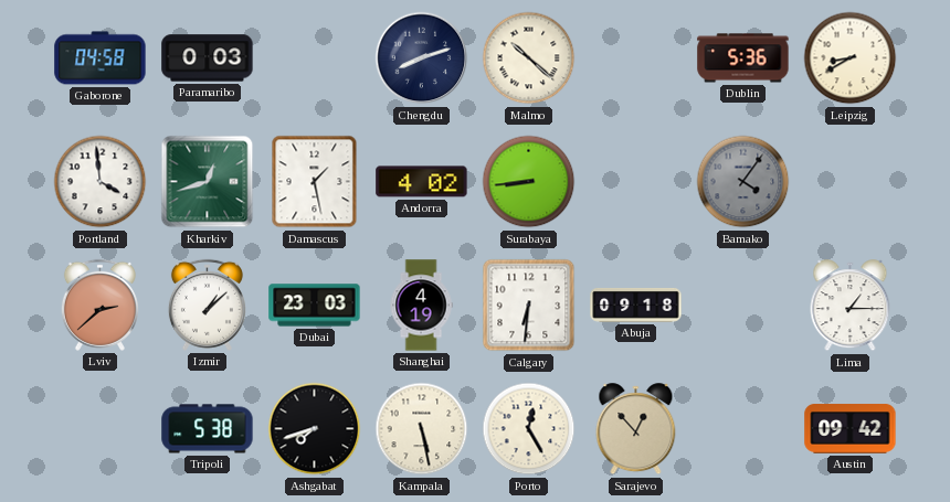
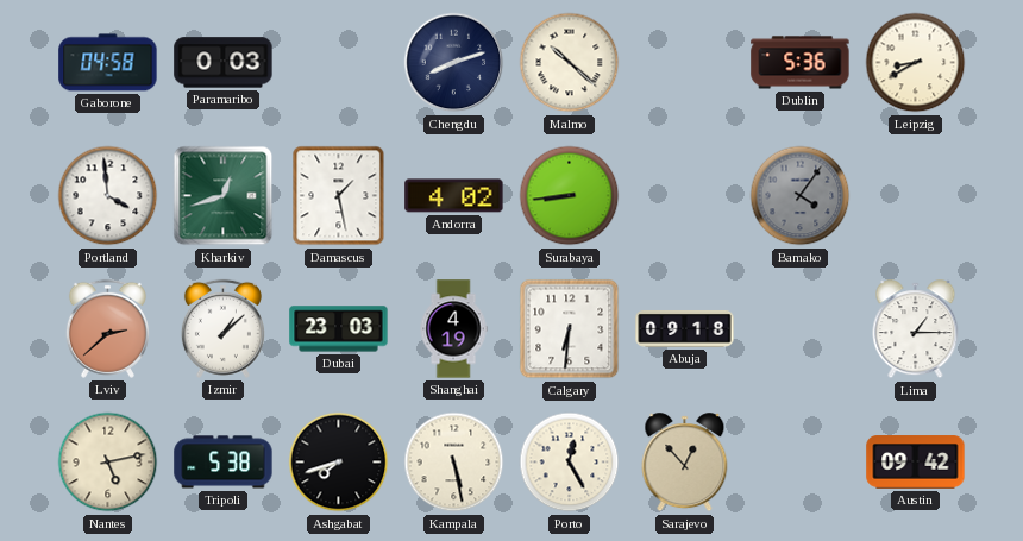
Nantes: none -> 5:13 (108, 463)
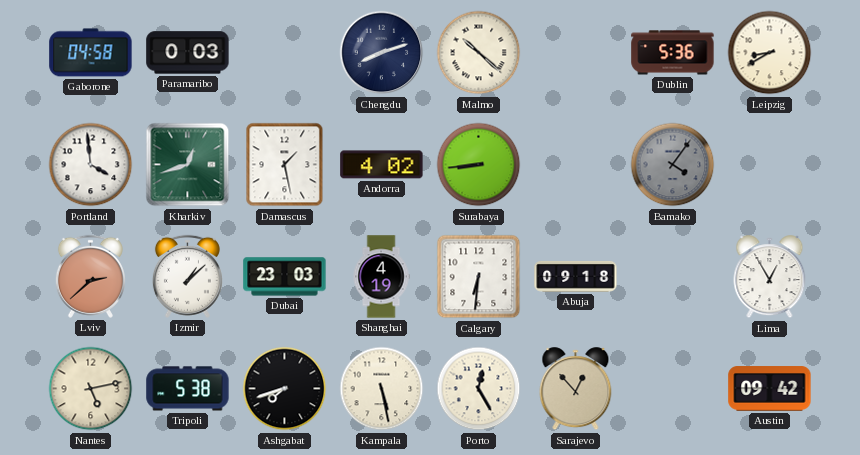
Lima: 1:15 -> 12:55 (770, 277)
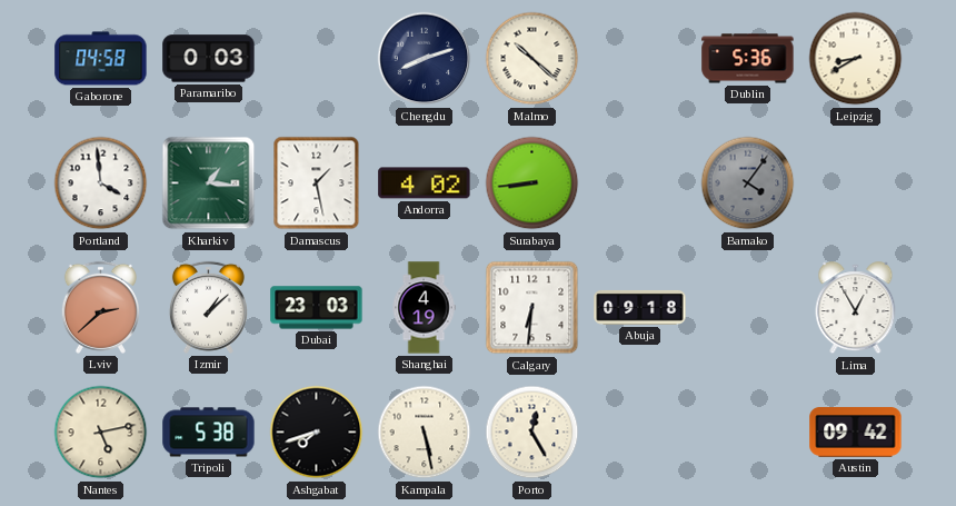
Kharkiv: 12:42 -> 1:16 (209, 183)
Sarajevo: 12:53 -> none (576, 389)
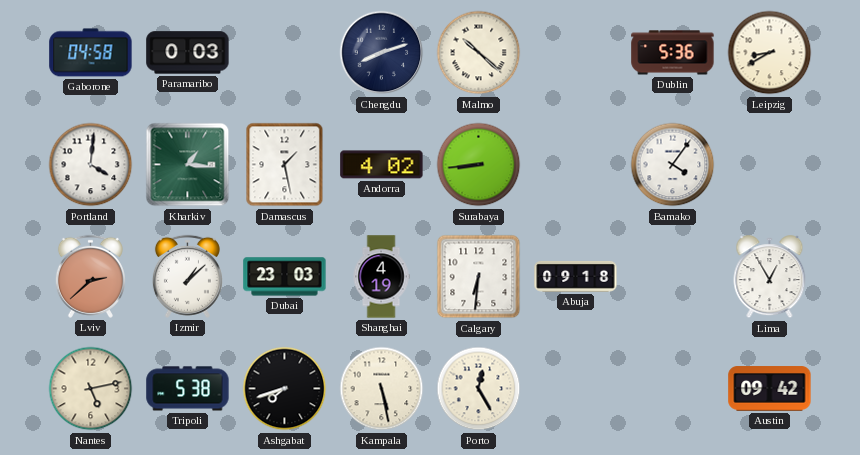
Portland: 3:59 -> 4:01 (91, 165)
Bamako dial: grey -> white (673, 165)
